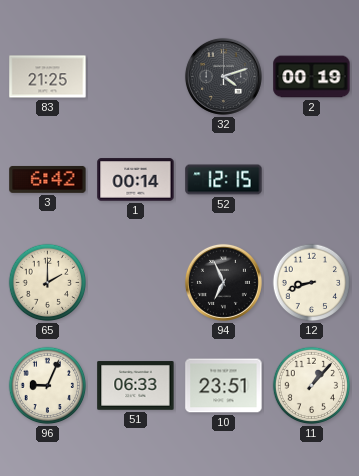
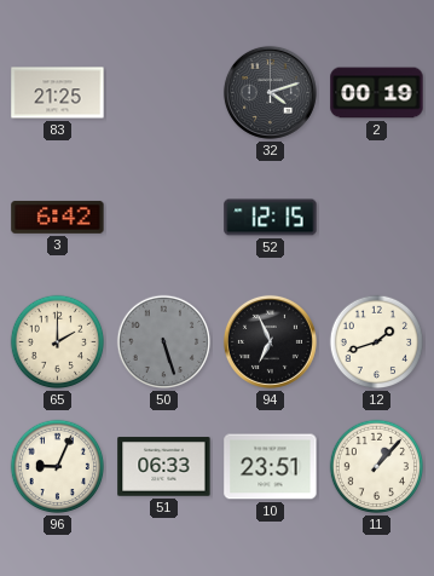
1: 00:14 -> none (136, 180)
50: none -> 5:27 (164, 342)
12: 8:42 -> 1:42 (377, 342)
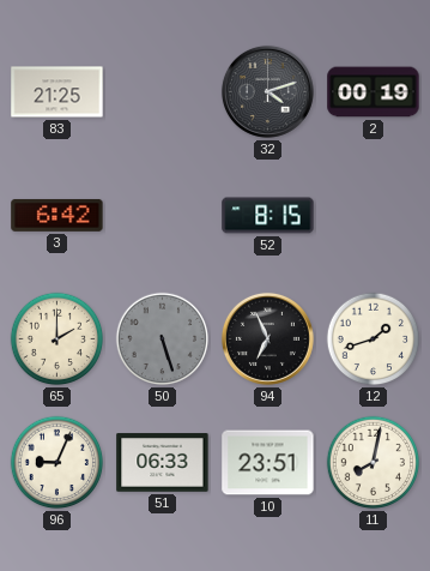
52: 12:15 -> 8:15 (268, 216)
11: 1:07 -> 8:02 (374, 463)
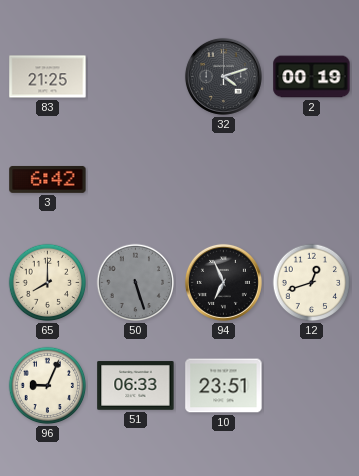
52: 8:15 -> none (268, 216)
65: 2:00 -> 8:00 (48, 283)
12: 1:42 -> 12:42 (312, 283)
11: 8:02 -> none (374, 463)
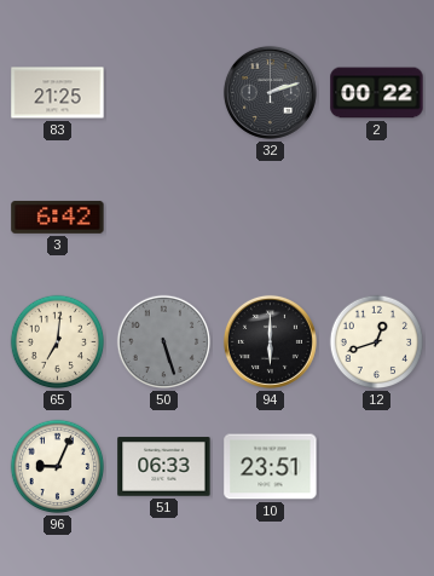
32: 4:12 -> 2:12 (270, 92)
2: 00:19 -> 00:22 (377, 93)
65: 8:00 -> 7:01 (58, 342)
94: 6:56 -> 6:00 (270, 341)
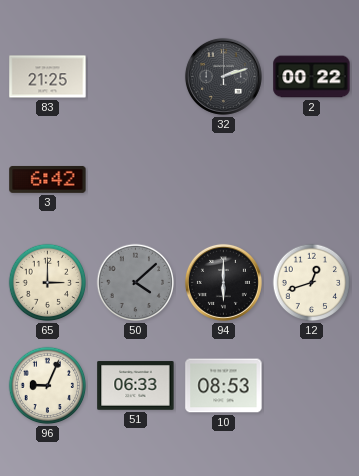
65: 7:01 -> 3:00 (48, 283)
50: 5:27 -> 4:08 (136, 283)
10: 23:51 -> 08:53 (224, 386)
